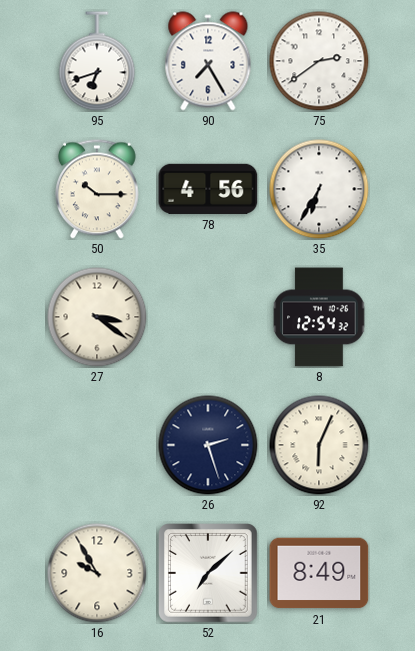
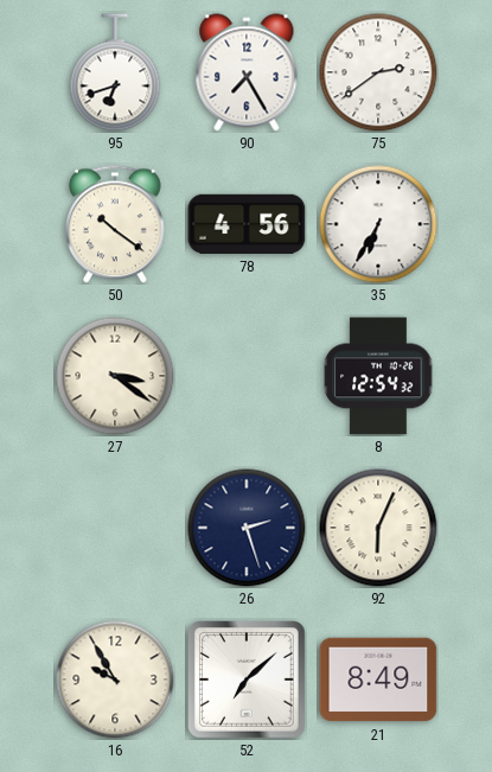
50: 10:15 -> 10:21 (116, 224)
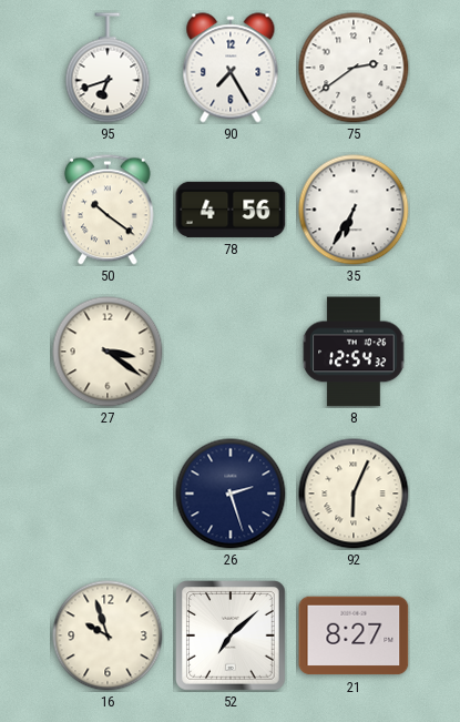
16: 9:55 -> 9:57 (108, 635)
21: 8:49 -> 8:27 (354, 635)
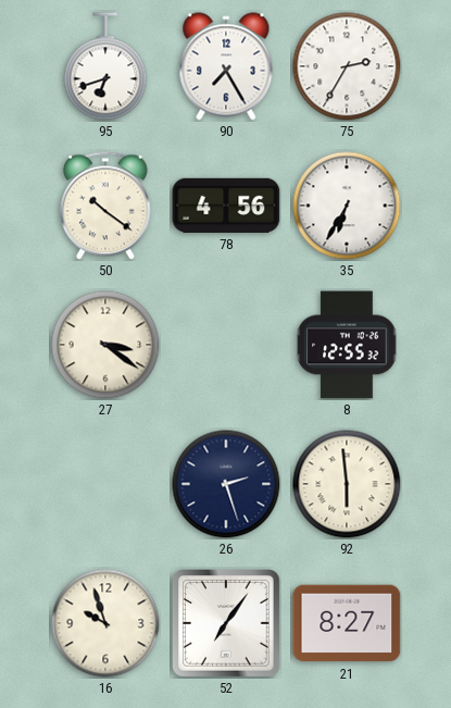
75: 2:39 -> 2:35 (347, 66)
8: 12:54 -> 12:55 (347, 345)
92: 6:04 -> 5:59 (347, 484)
52: 7:08 -> 7:06 (227, 624)
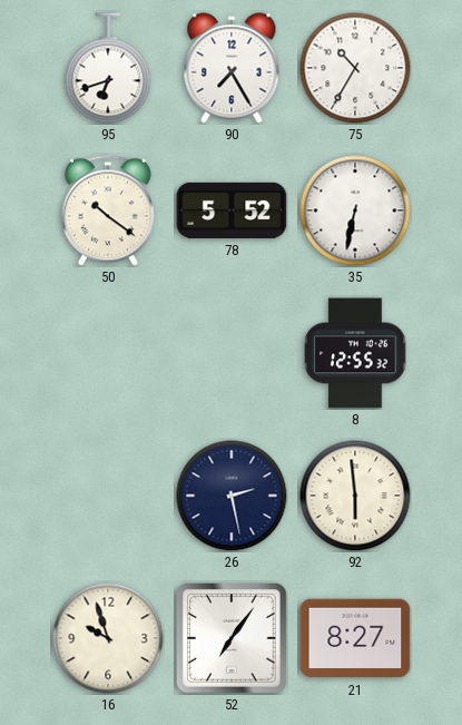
75: 2:35 -> 10:35 (355, 68)
78: 4:56 -> 5:52 (232, 210)
35: 6:35 -> 6:32 (355, 210)
27: 3:21 -> none (105, 345)
26: 2:27 -> 2:28 (232, 496)
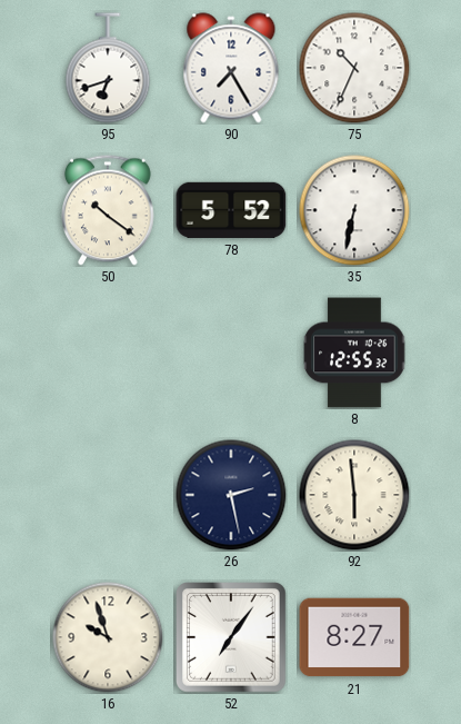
75: 10:35 -> 10:34 (354, 68)
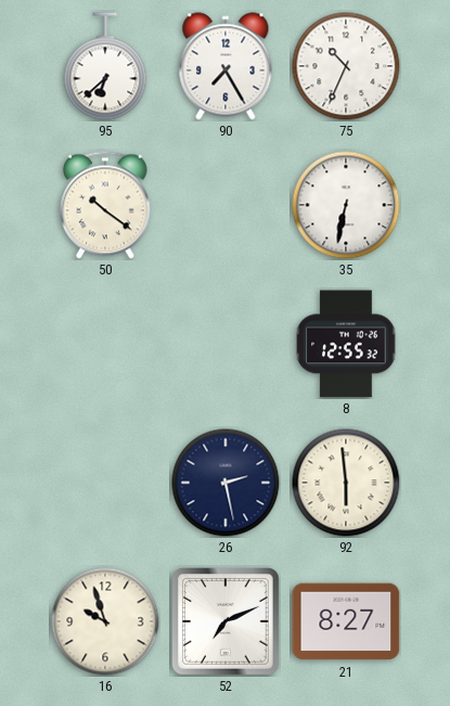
95: 6:42 -> 6:38 (105, 66)
78: 5:52 -> none (231, 210)
52: 7:06 -> 7:11 (227, 622)
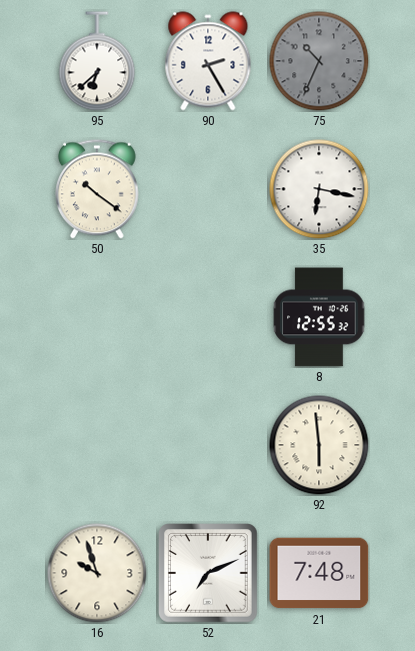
90: 7:25 -> 2:25 (208, 61)
75 dial: white -> grey (319, 61)
35: 6:32 -> 6:17 (319, 189)
26: 2:28 -> none (226, 483)
21: 8:27 -> 7:48 (319, 573)
